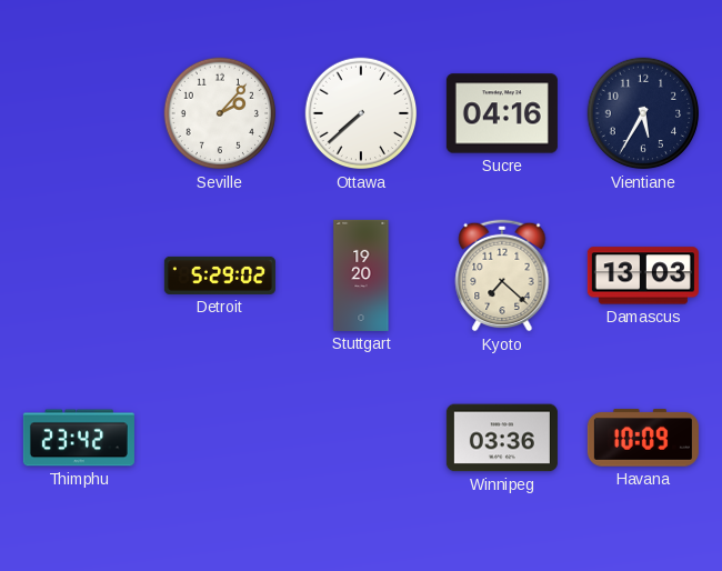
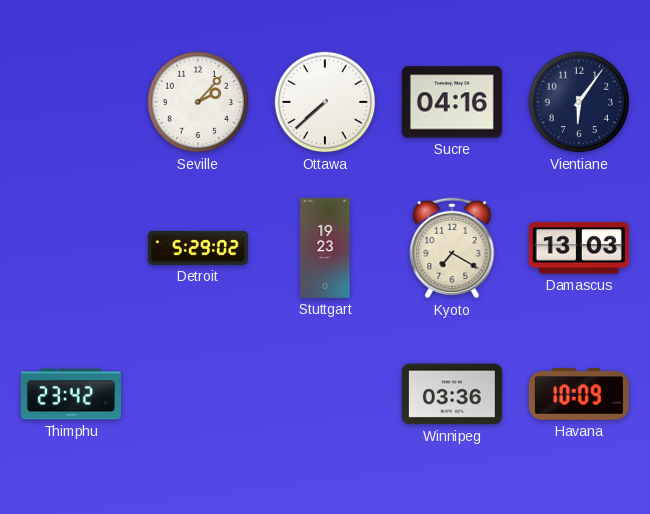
Vientiane: 5:35 -> 6:06 (579, 102)
Stuttgart: 19:20 -> 19:23 (325, 248)
Kyoto: 7:22 -> 7:20 (452, 248)
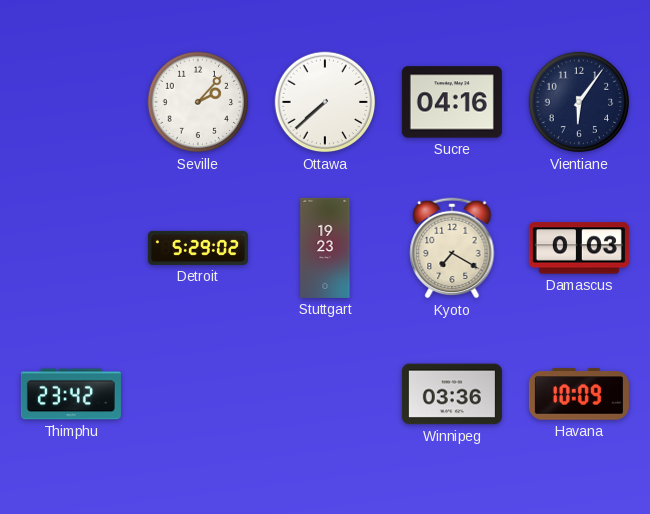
Damascus: 13:03 -> 0:03 (579, 248)
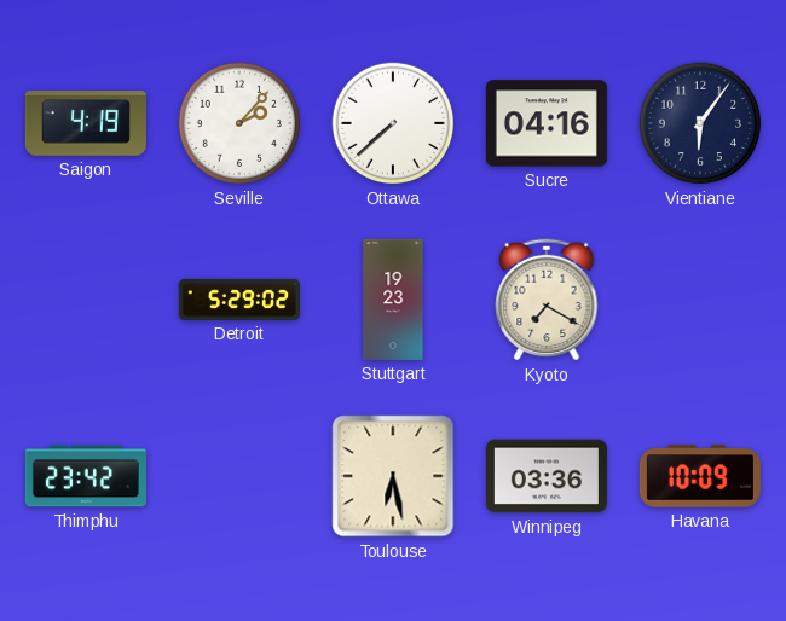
Saigon: none -> 4:19 (86, 124)
Damascus: 0:03 -> none (579, 248)
Toulouse: none -> 6:28 (393, 476)
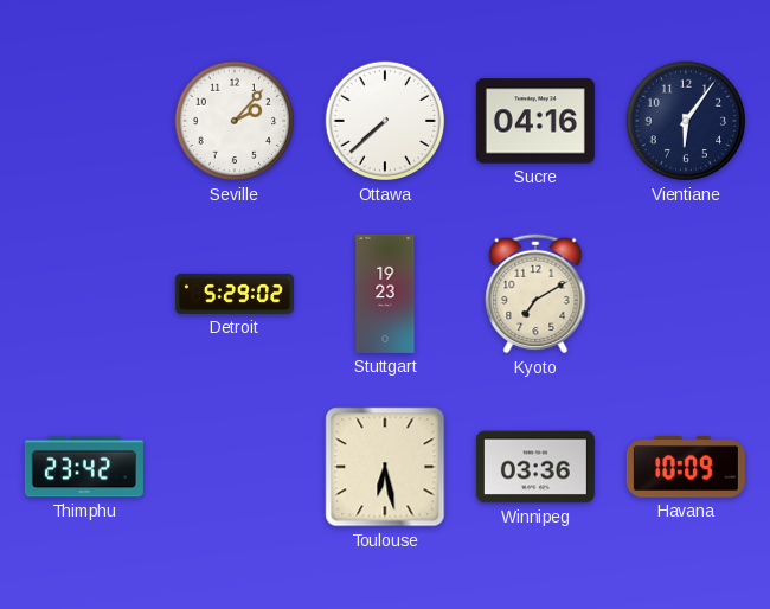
Saigon: 4:19 -> none (86, 124)
Kyoto: 7:20 -> 7:10 (535, 294)
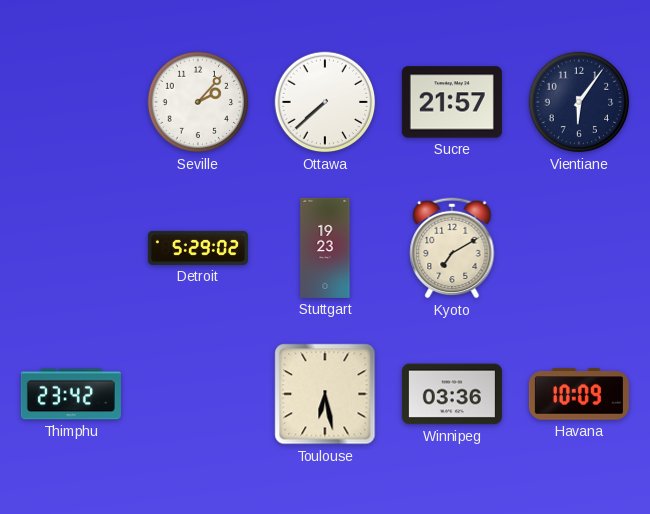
Sucre: 04:16 -> 21:57 (452, 102)
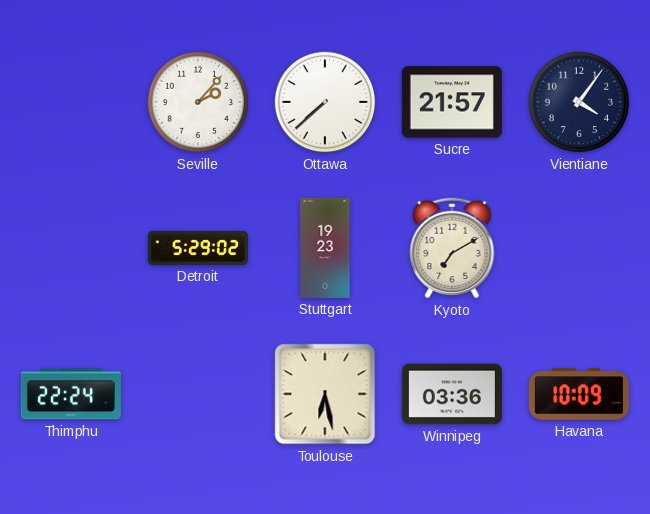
Vientiane: 6:06 -> 4:06 (579, 102)
Thimphu: 23:42 -> 22:24 (71, 394)
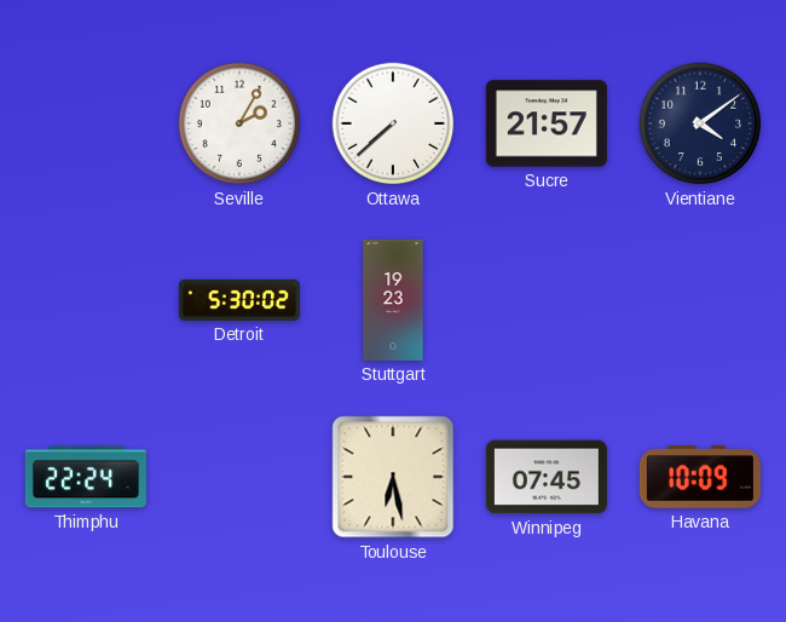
Seville: 2:07 -> 2:05 (239, 123)
Vientiane: 4:06 -> 4:09 (700, 123)
Detroit: 5:29 -> 5:30 (239, 300)
Kyoto: 7:10 -> none (452, 248)
Winnipeg: 03:36 -> 07:45 (547, 477)
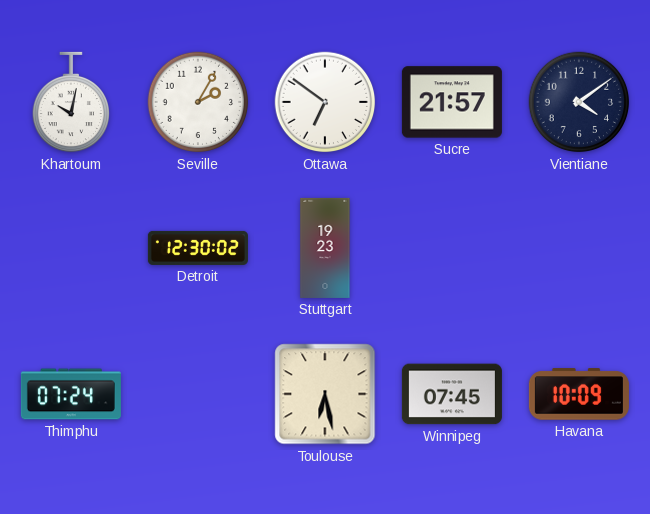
Khartoum: none -> 10:02 (70, 102)
Ottawa: 7:38 -> 6:51 (325, 102)
Detroit: 5:30 -> 12:30 (198, 248)
Thimphu: 22:24 -> 07:24 (71, 394)
